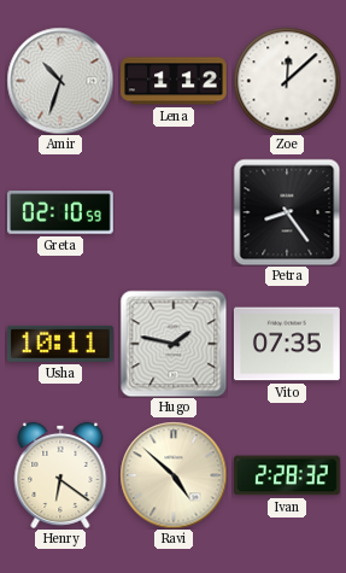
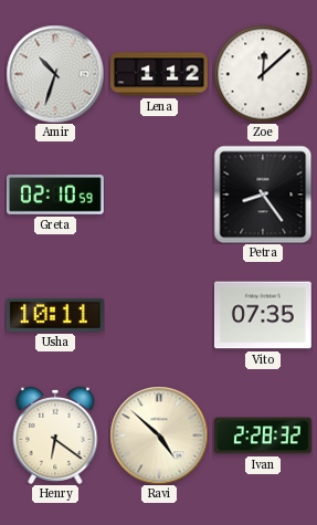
Hugo: 1:47 -> none (174, 344)
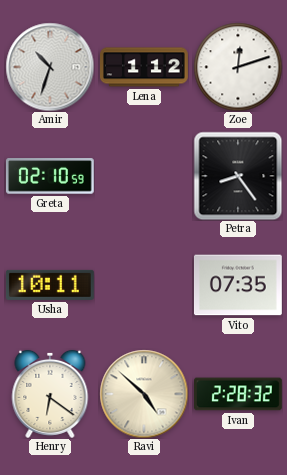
Zoe: 12:08 -> 12:12 (238, 67)
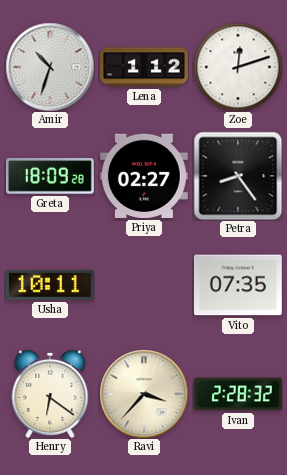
Greta: 02:10 -> 18:09 (50, 176)
Priya: none -> 02:27 (144, 176)
Ravi: 4:52 -> 3:37 (144, 394)
